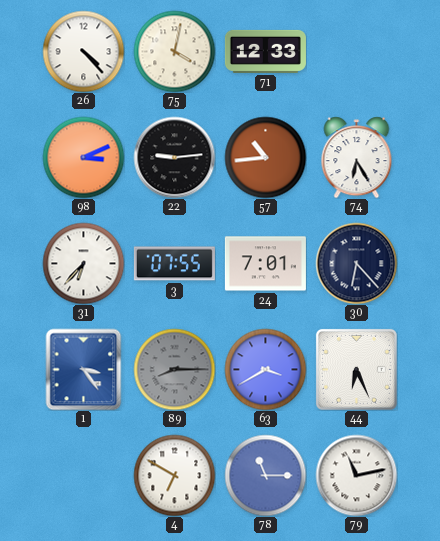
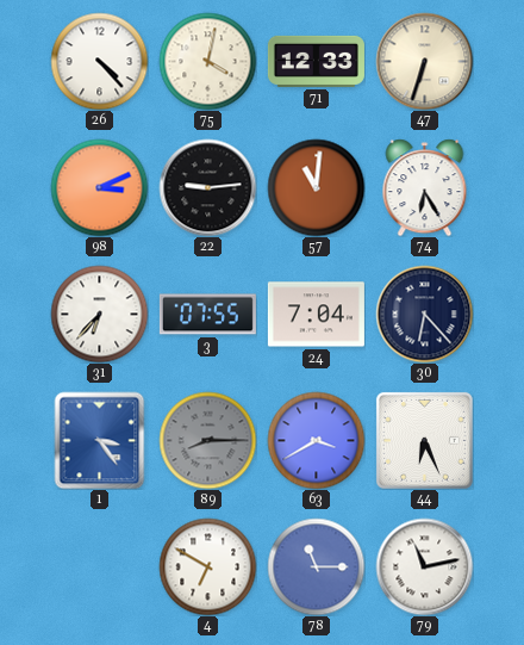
47: none -> 6:33 (424, 61)
57: 10:44 -> 11:01 (316, 187)
24: 7:01 -> 7:04 (316, 315)
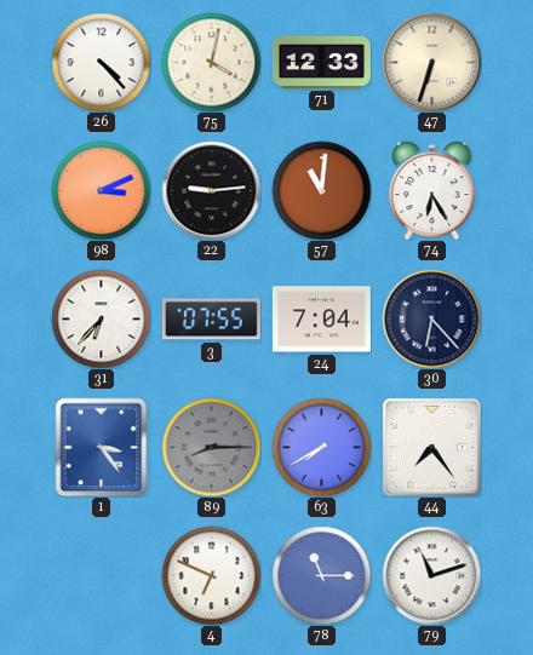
63: 3:40 -> 7:40 (321, 447)
44: 6:26 -> 7:24 (431, 447)
4: 6:50 -> 6:49 (211, 575)
79: 11:13 -> 11:12 (431, 575)
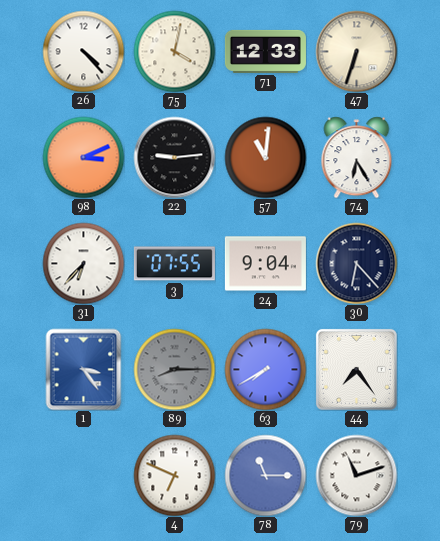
24: 7:04 -> 9:04 (265, 264)
